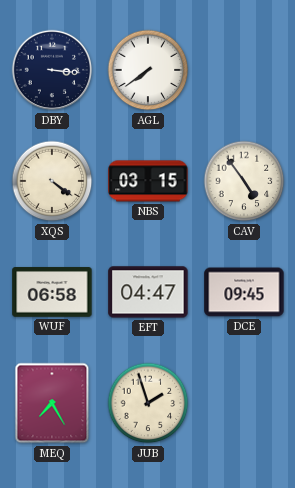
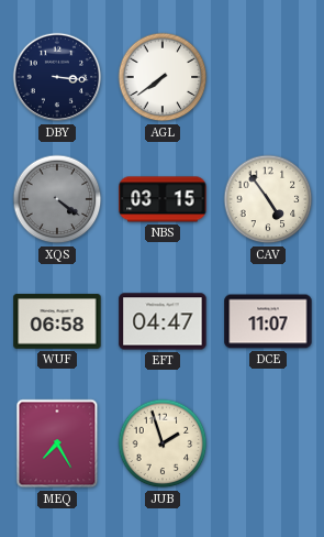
XQS dial: cream -> grey (57, 199)
DCE: 09:45 -> 11:07 (268, 321)
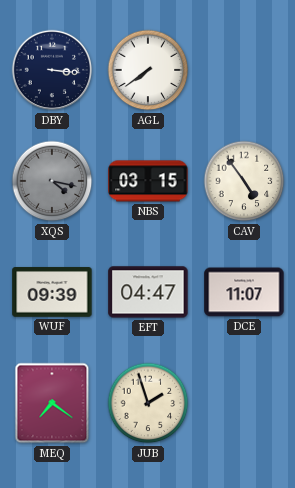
XQS: 4:21 -> 4:17 (52, 181)
WUF: 06:58 -> 09:39 (52, 292)
MEQ: 7:25 -> 7:21 (52, 403)
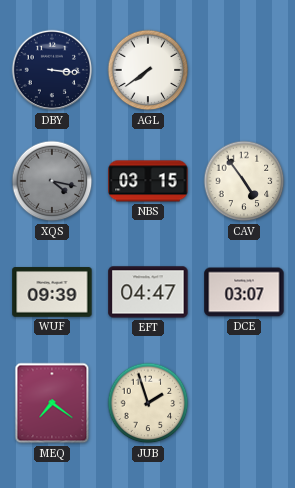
DCE: 11:07 -> 03:07 (244, 292)
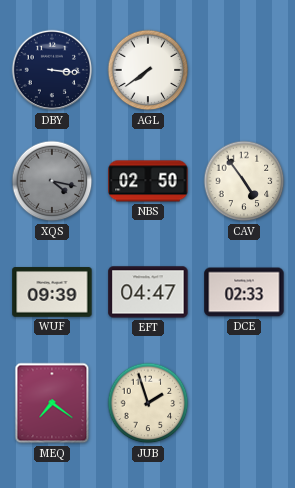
NBS: 03:15 -> 02:50 (148, 181)
DCE: 03:07 -> 02:33 (244, 292)
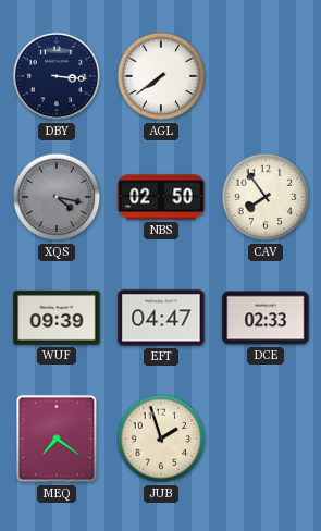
CAV: 4:54 -> 7:54 (266, 197)
